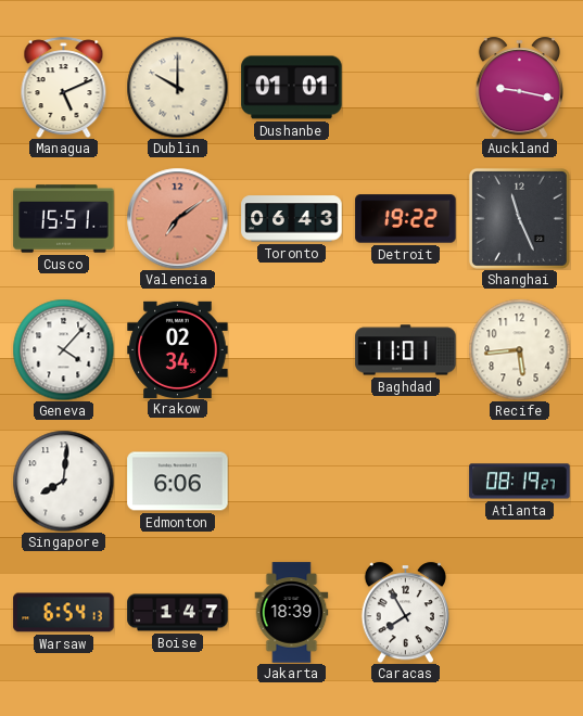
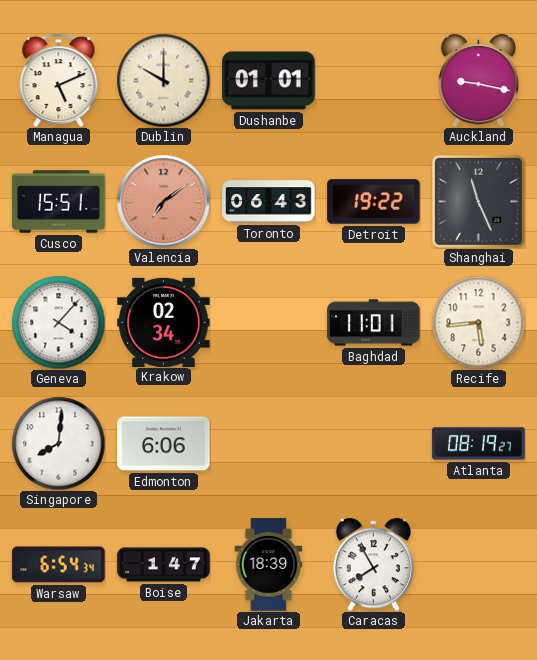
Warsaw: 6:54:13 -> 6:54:34 (59, 565)
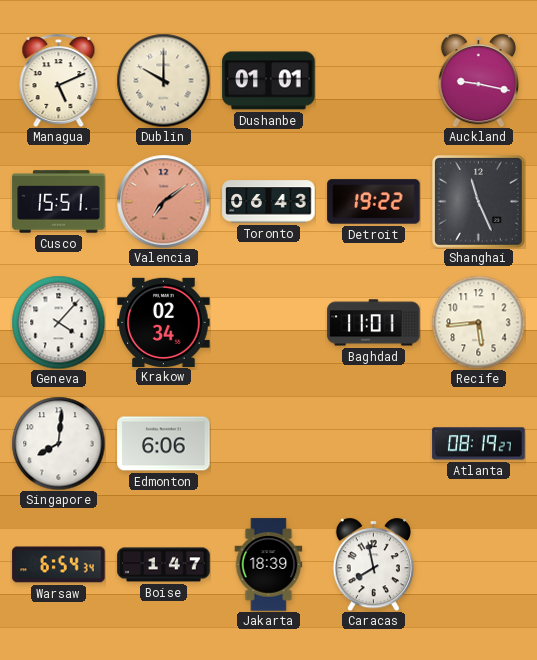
Caracas: 7:55 -> 7:58 (373, 564)
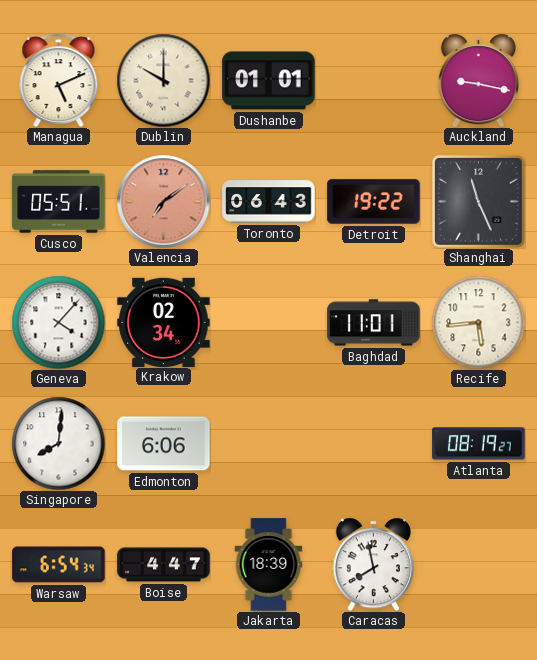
Cusco: 15:51 -> 05:51 (59, 202)
Boise: 1:47 -> 4:47 (164, 565)
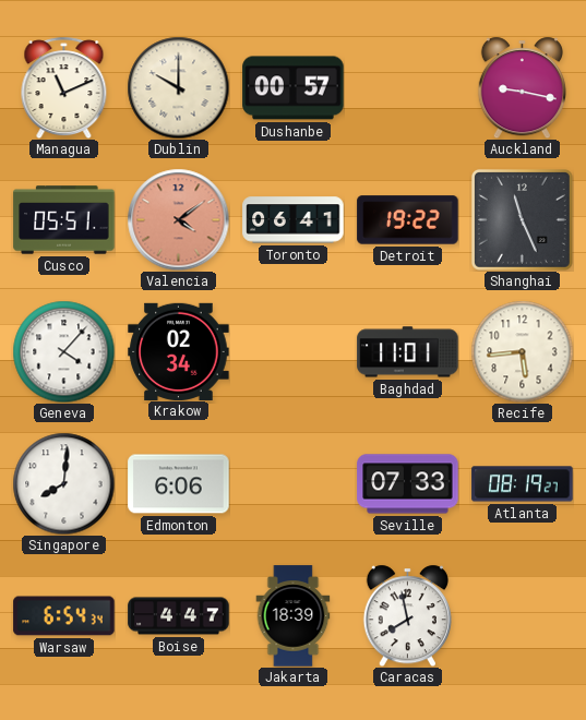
Managua: 5:11 -> 11:11 (64, 87)
Dushanbe: 01:01 -> 00:57 (294, 88)
Valencia: 7:09 -> 4:09 (178, 219)
Toronto: 06:43 -> 06:41 (294, 220)
Seville: none -> 07:33 (408, 484)
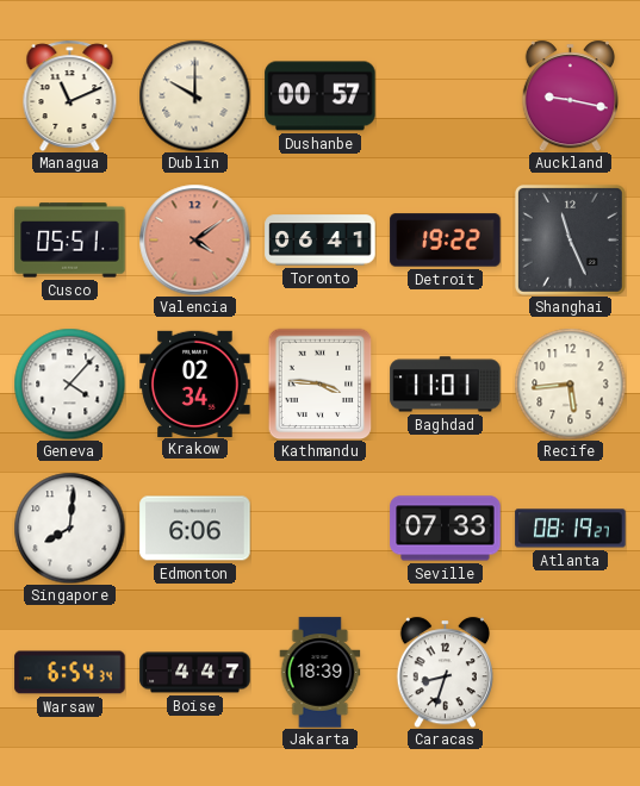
Kathmandu: none -> 3:46 (321, 383)
Caracas: 7:58 -> 8:33 (445, 672)
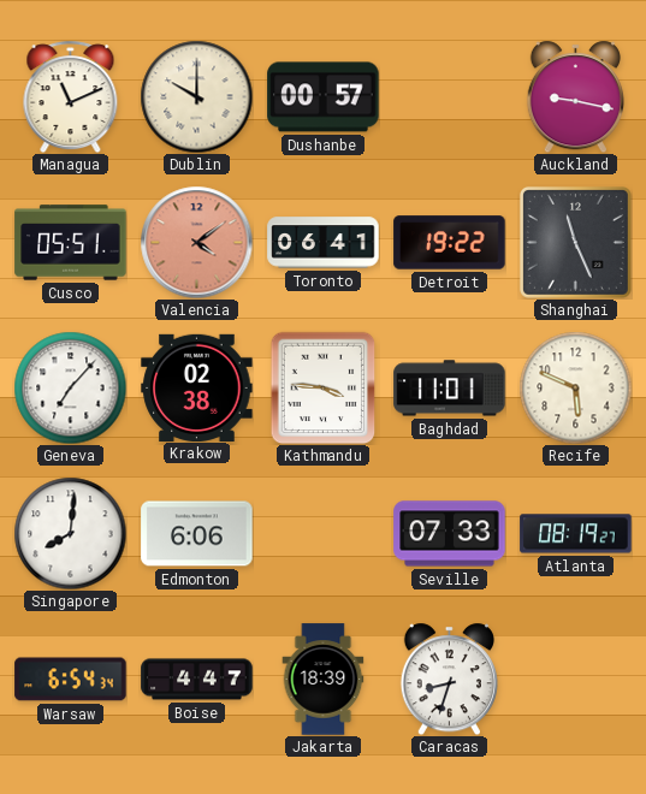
Geneva: 4:07 -> 7:07 (70, 387)
Krakow: 02:34 -> 02:38 (197, 387)
Recife: 5:44 -> 5:49 (575, 387)
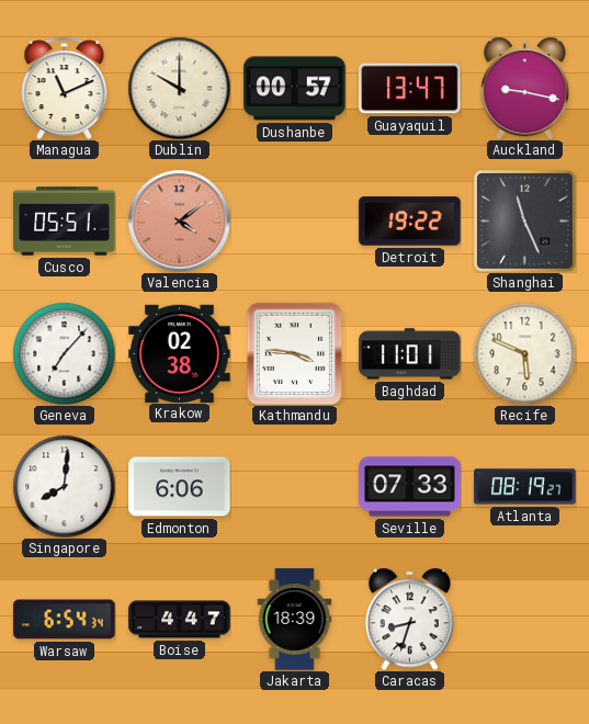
Guayaquil: none -> 13:47 (410, 89)
Toronto: 06:41 -> none (324, 243)
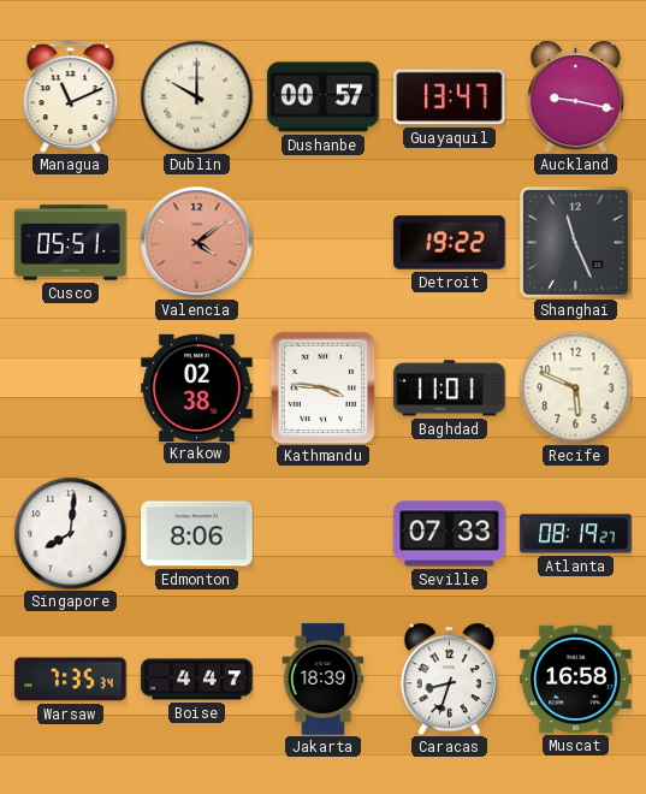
Geneva: 7:07 -> none (64, 353)
Edmonton: 6:06 -> 8:06 (197, 534)
Warsaw: 6:54 -> 7:35 (71, 680)
Muscat: none -> 16:58 (576, 679)
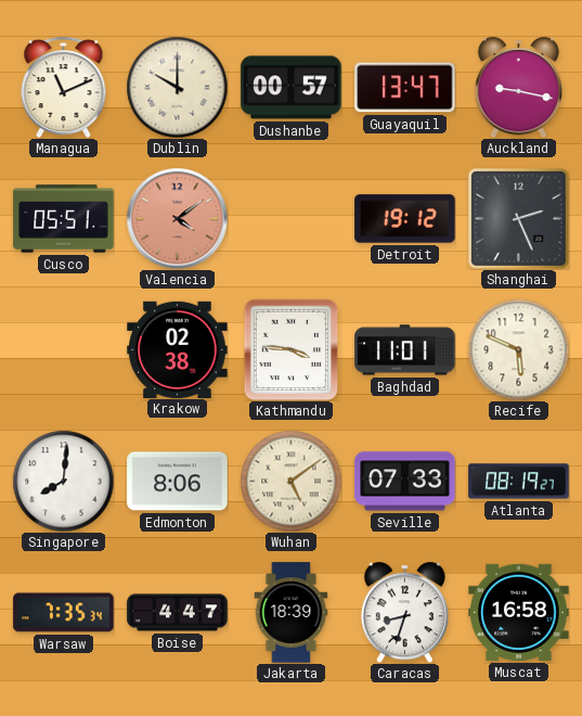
Detroit: 19:22 -> 19:12 (405, 219)
Shanghai: 11:26 -> 2:26 (518, 218)
Wuhan: none -> 5:09 (290, 481)
